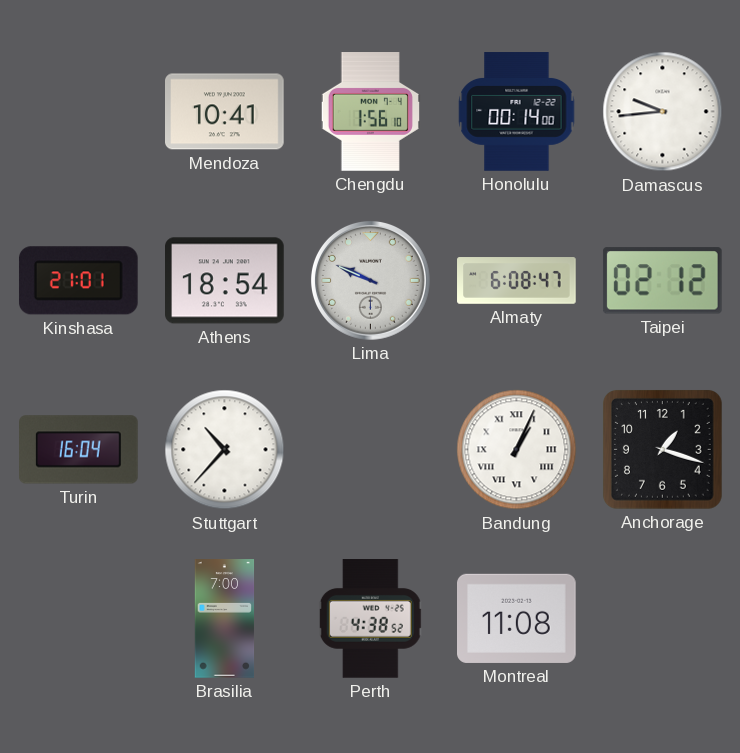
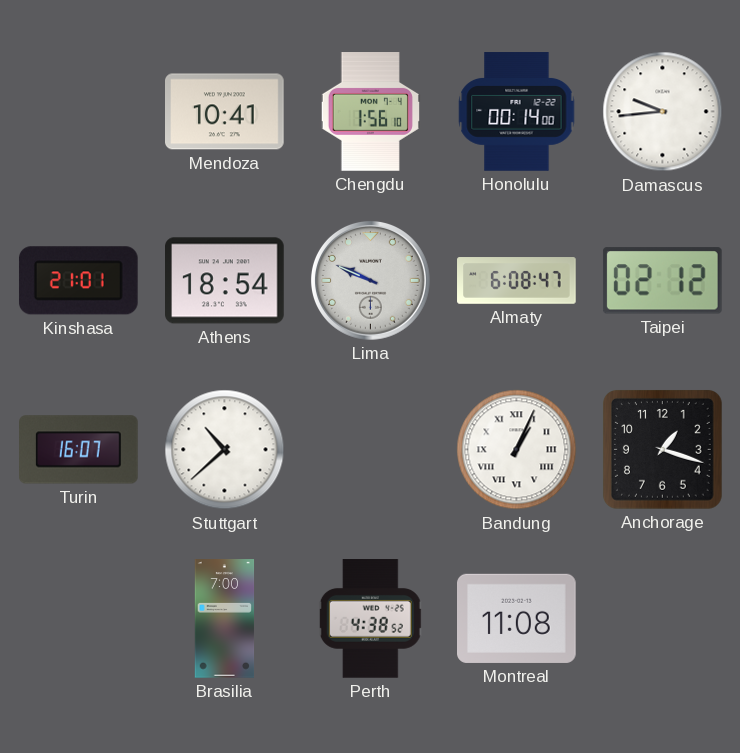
Turin: 16:04 -> 16:07 (79, 450)
Stuttgart: 10:37 -> 10:38 (225, 450)
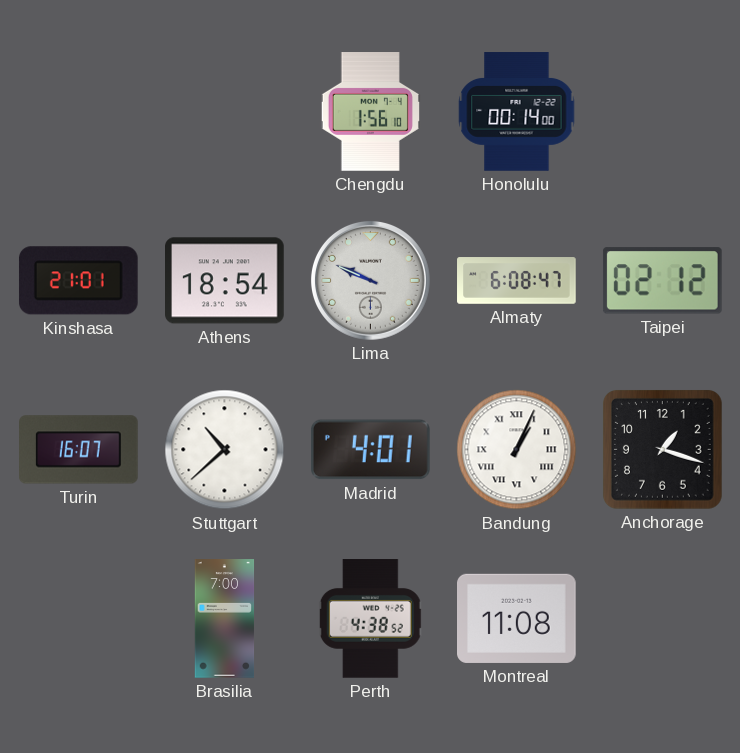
Mendoza: 10:41 -> none (225, 112)
Damascus: 9:44 -> none (663, 112)
Madrid: none -> 4:01 (370, 450)
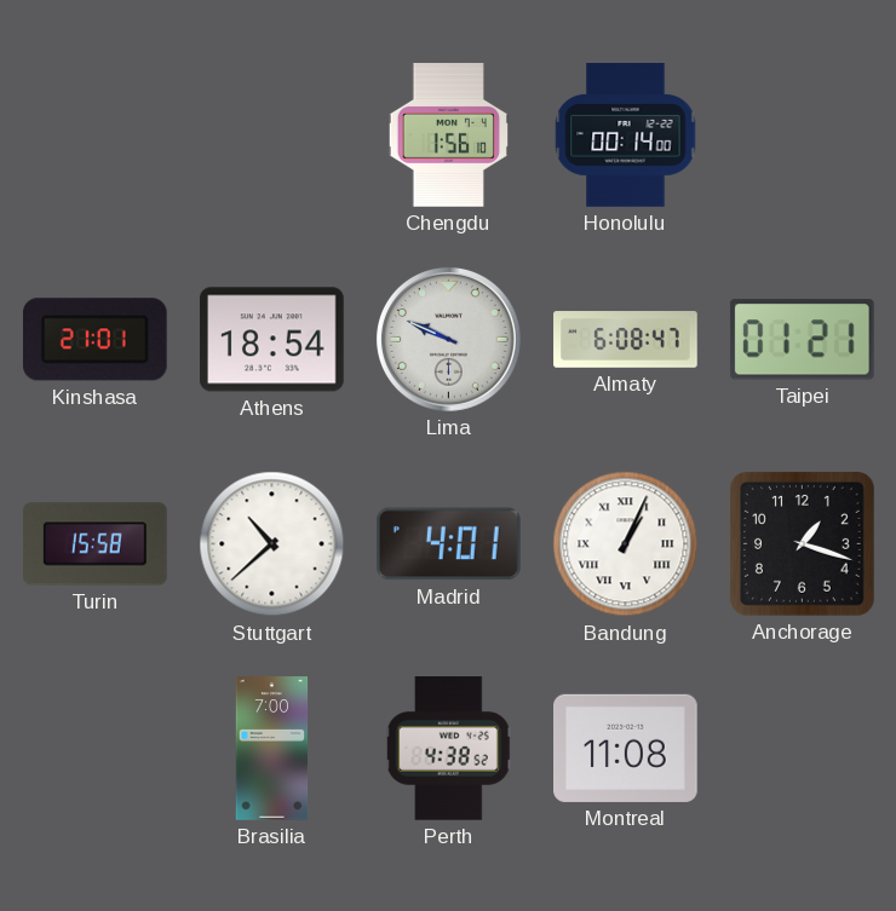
Taipei: 02:12 -> 01:21 (802, 340)
Turin: 16:07 -> 15:58 (96, 544)
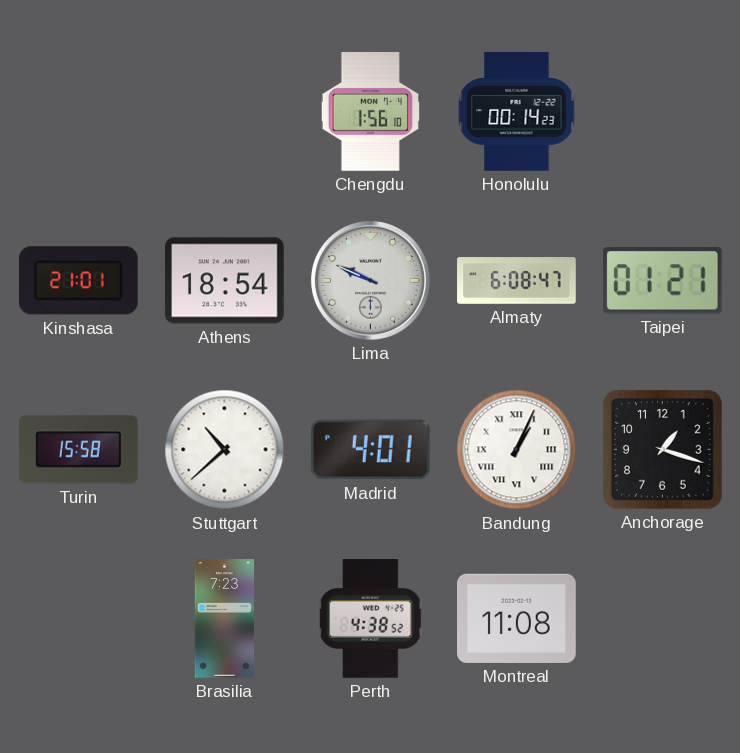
Honolulu: 00:14:00 -> 00:14:23 (517, 112)
Brasilia: 7:00 -> 7:23 (225, 619)
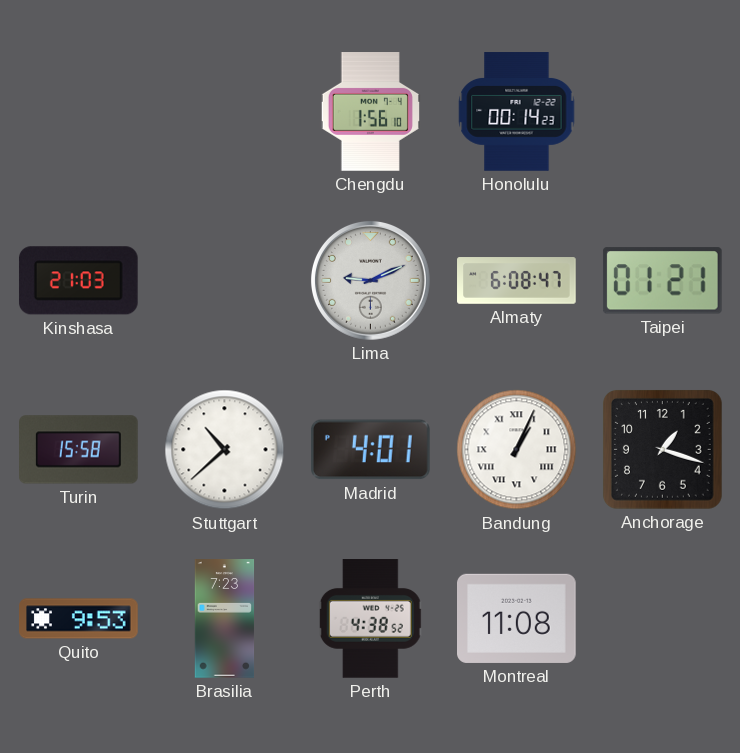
Kinshasa: 21:01 -> 21:03 (78, 281)
Athens: 18:54 -> none (225, 281)
Lima: 9:49 -> 9:11 (370, 280)
Quito: none -> 9:53 (79, 619)
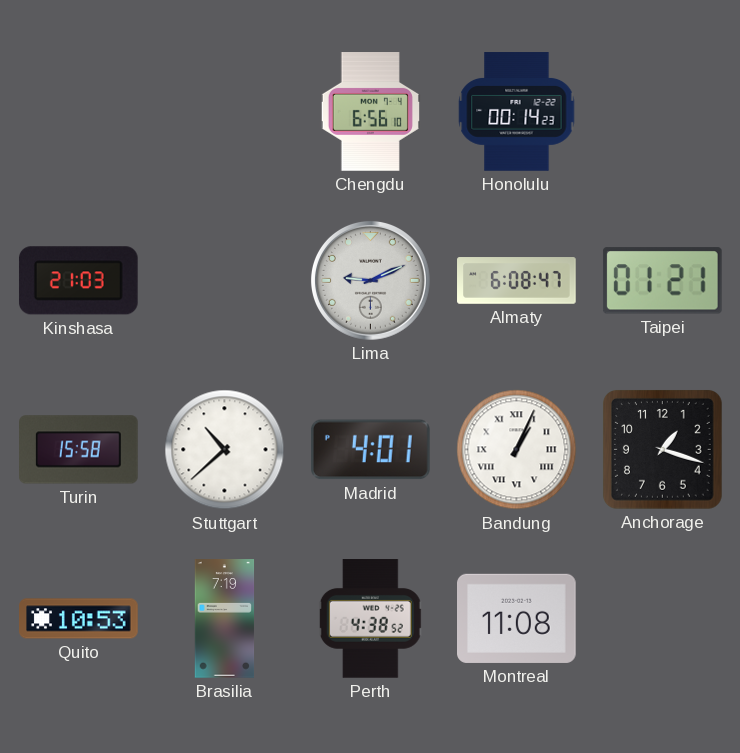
Chengdu: 1:56 -> 6:56 (370, 112)
Quito: 9:53 -> 10:53 (79, 619)
Brasilia: 7:23 -> 7:19 (225, 619)
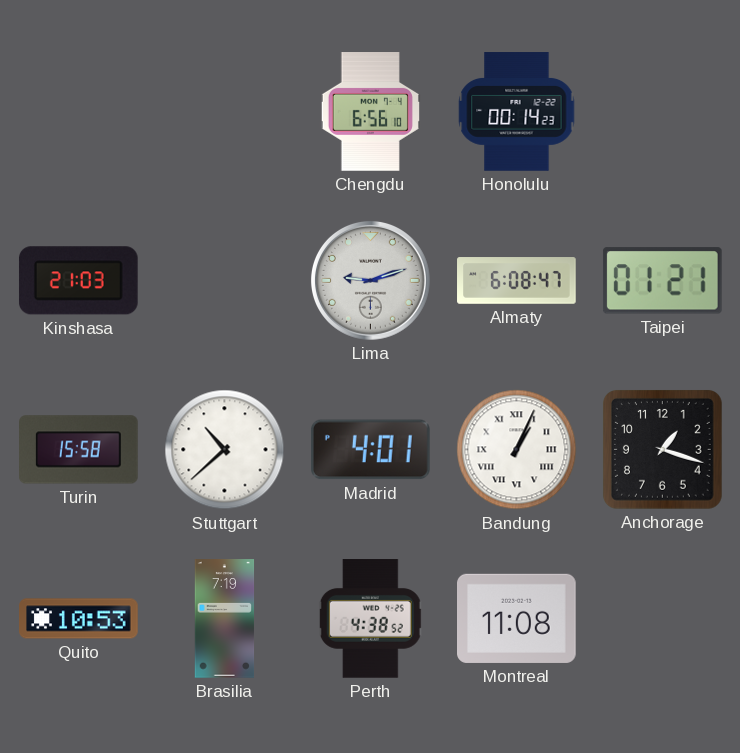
Lima: 9:11 -> 9:12 (370, 280)
